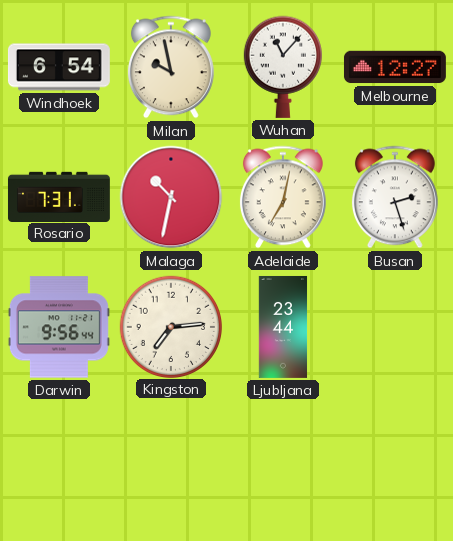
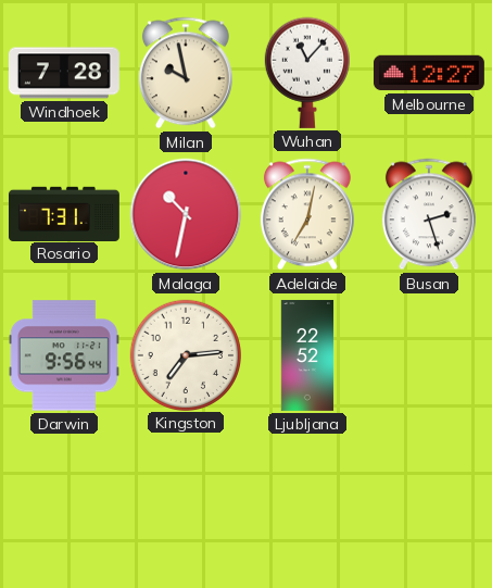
Windhoek: 6:54 -> 7:28 (64, 73)
Ljubljana: 23:44 -> 22:52 (307, 355)
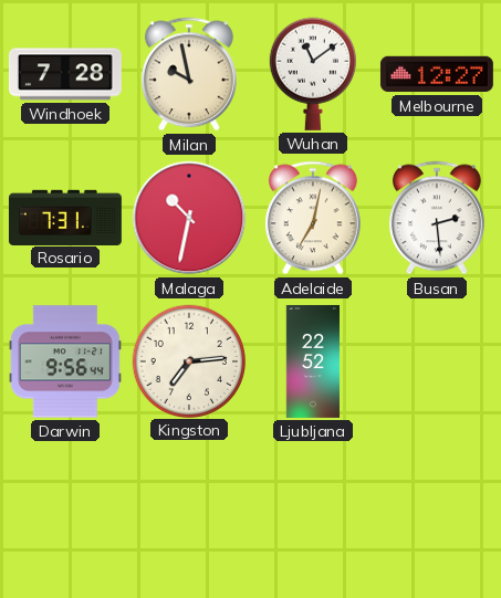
Wuhan: 11:07 -> 11:09 (313, 74)
Busan: 2:27 -> 2:29 (437, 218)
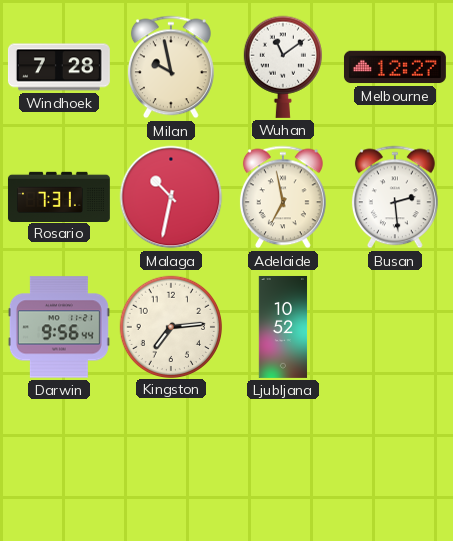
Adelaide: 7:02 -> 6:58 (283, 197)
Ljubljana: 22:52 -> 10:52 (283, 327)
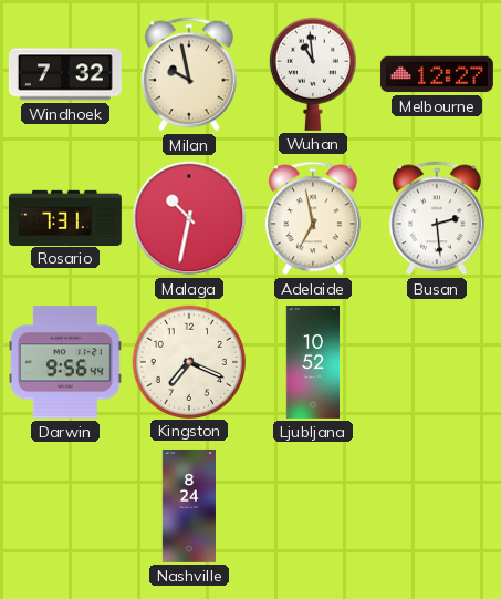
Windhoek: 7:28 -> 7:32 (65, 74)
Wuhan: 11:09 -> 10:59 (313, 74)
Kingston: 7:14 -> 7:19 (188, 361)
Nashville: none -> 8:24 (188, 506)
